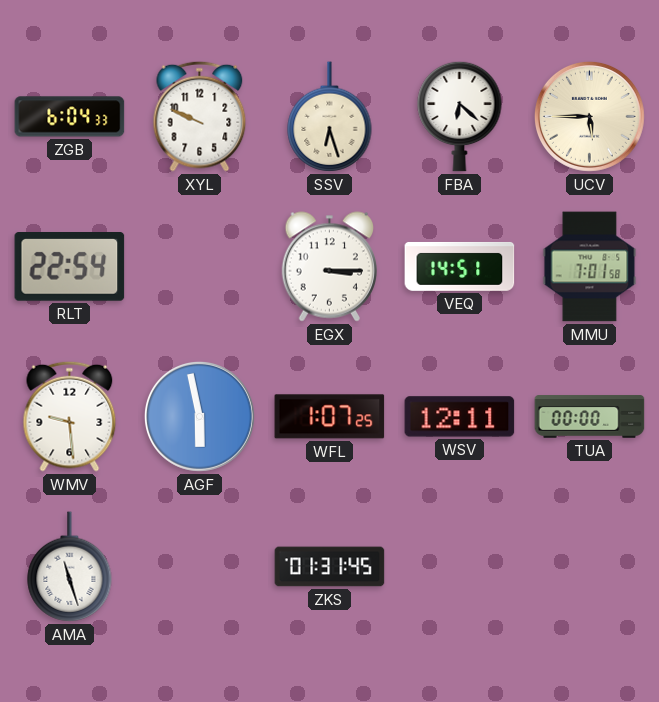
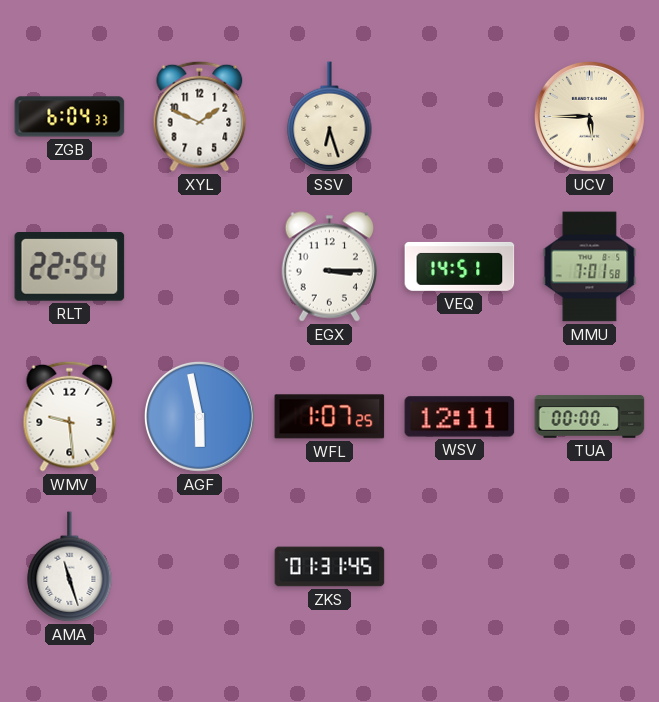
XYL: 9:49 -> 1:49 (200, 116)
FBA: 6:22 -> none (460, 116)
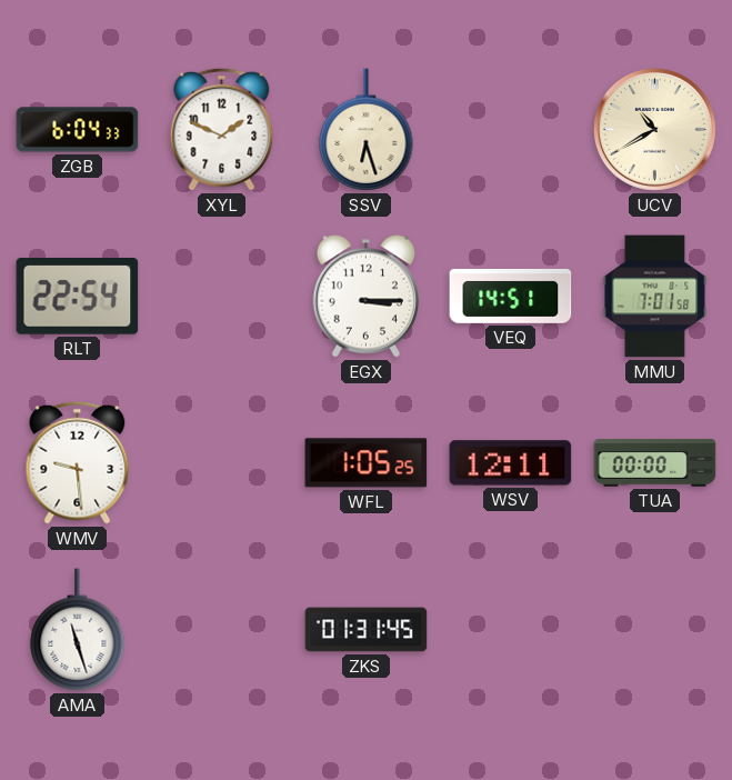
UCV: 5:45 -> 10:40 (654, 129)
AGF: 5:58 -> none (199, 416)
WFL: 1:07 -> 1:05 (367, 463)
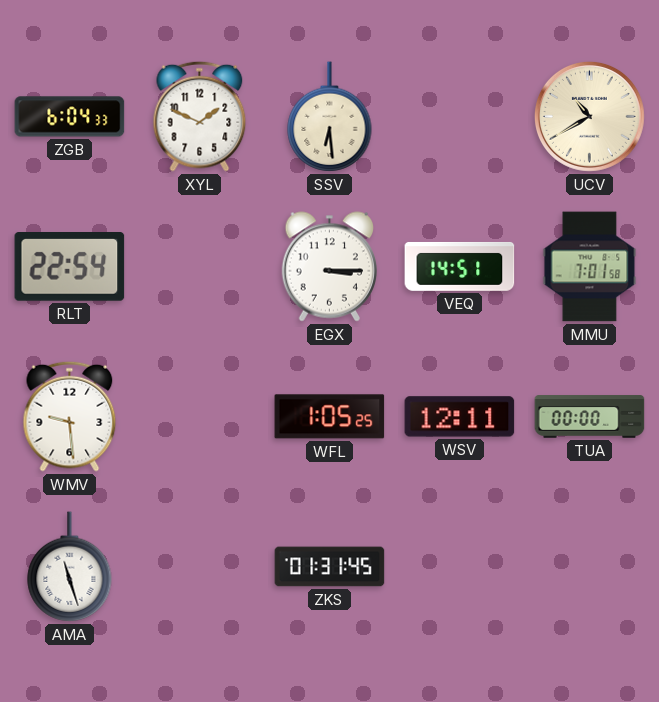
SSV: 6:27 -> 6:29 (330, 117)
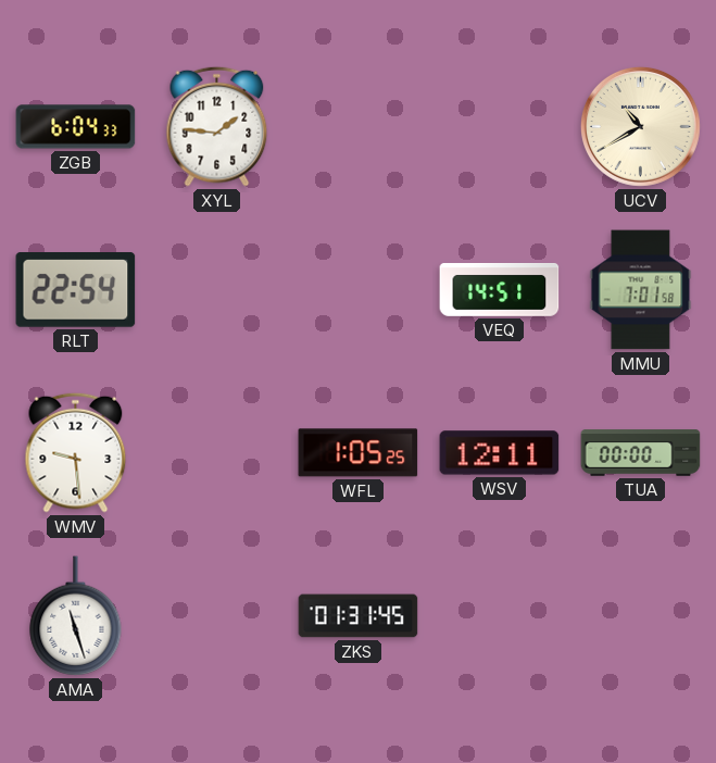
XYL: 1:49 -> 1:46 (217, 126)
SSV: 6:29 -> none (330, 117)
EGX: 3:15 -> none (329, 267)
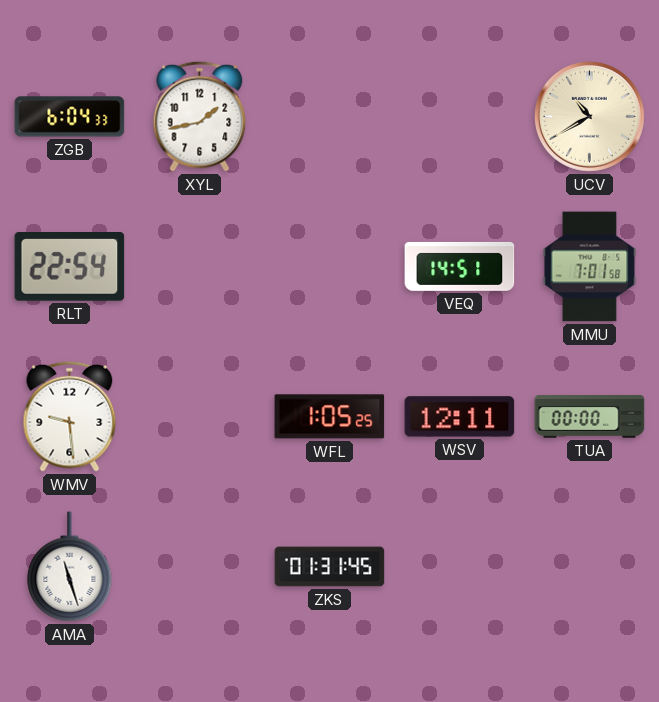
XYL: 1:46 -> 1:43 (200, 116)
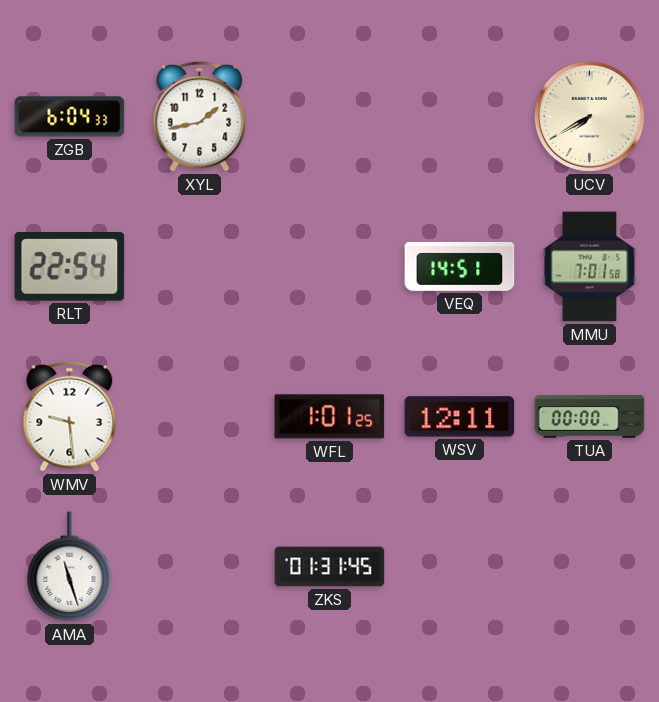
UCV: 10:40 -> 7:40 (589, 116)
WFL: 1:05 -> 1:01 (330, 417)
